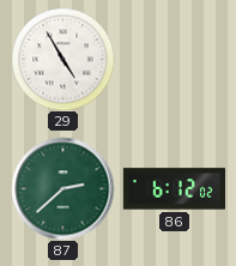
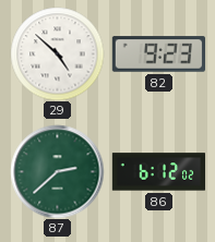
29: 4:55 -> 4:52 (57, 53)
82: none -> 9:23 (158, 55)
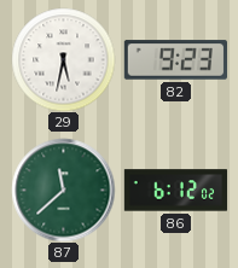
29: 4:52 -> 5:32 (63, 59)
87: 2:38 -> 11:38 (63, 190)
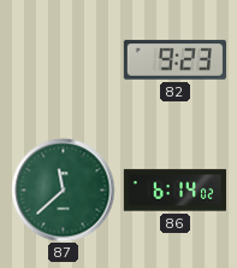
29: 5:32 -> none (63, 59)
86: 6:12 -> 6:14 (174, 191)
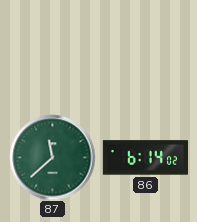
82: 9:23 -> none (174, 60)
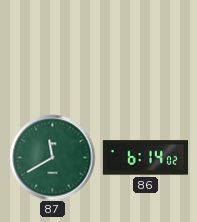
87: 11:38 -> 11:40 (52, 157)
